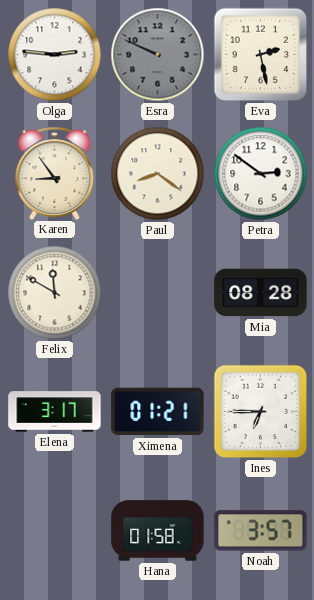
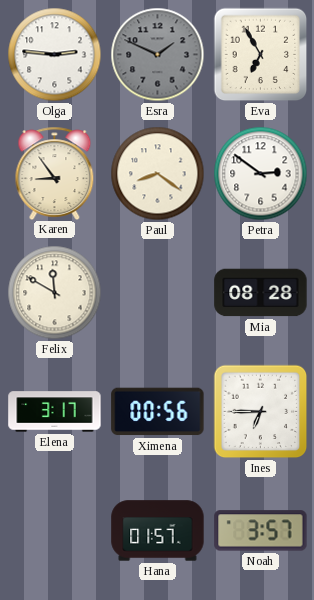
Esra: 9:49 -> 1:49 (158, 55)
Eva: 2:28 -> 6:55 (261, 55)
Ximena: 01:21 -> 00:56 (158, 412)
Hana: 01:58 -> 01:57 (158, 531)
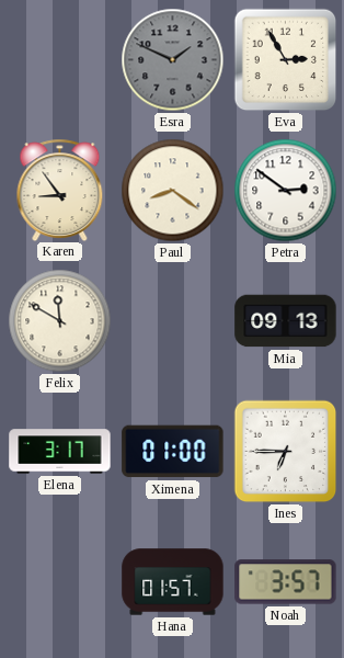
Olga: 2:46 -> none (55, 55)
Eva: 6:55 -> 2:55 (286, 60)
Mia: 08:28 -> 09:13 (286, 321)
Ximena: 00:56 -> 01:00 (173, 452)
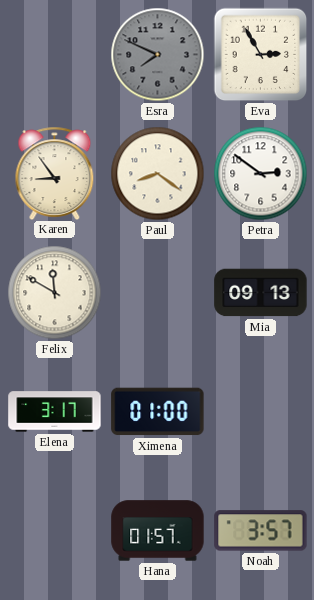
Esra: 1:49 -> 7:49 (158, 55)
Ines: 6:45 -> none (286, 452)
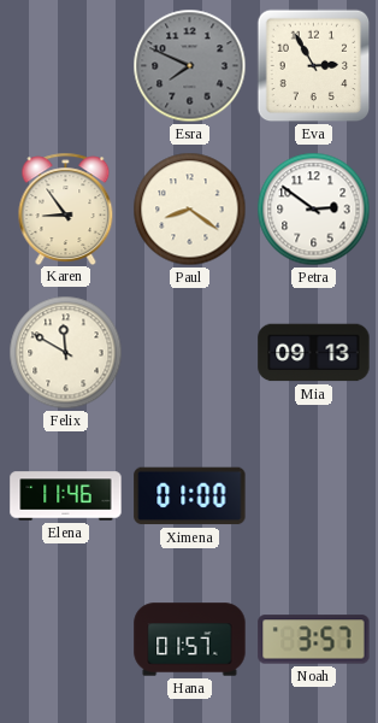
Elena: 3:17 -> 11:46 (66, 496)
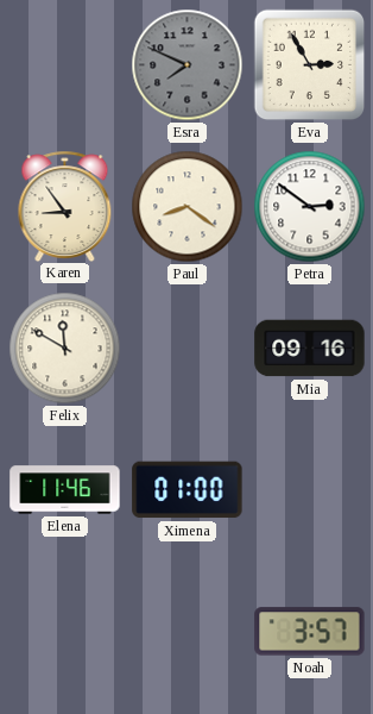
Mia: 09:13 -> 09:16 (310, 349)
Hana: 01:57 -> none (190, 640)
